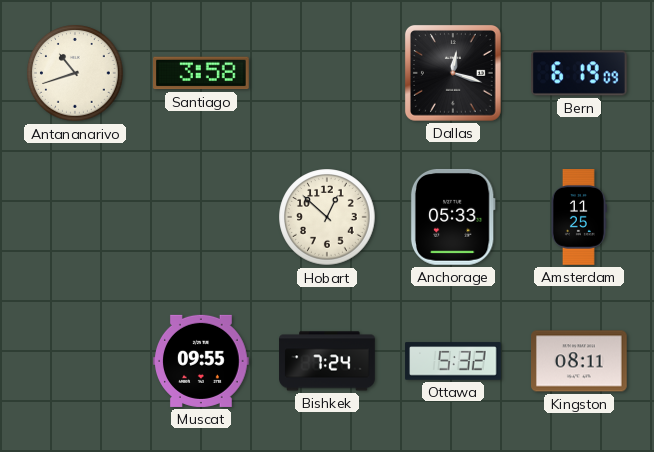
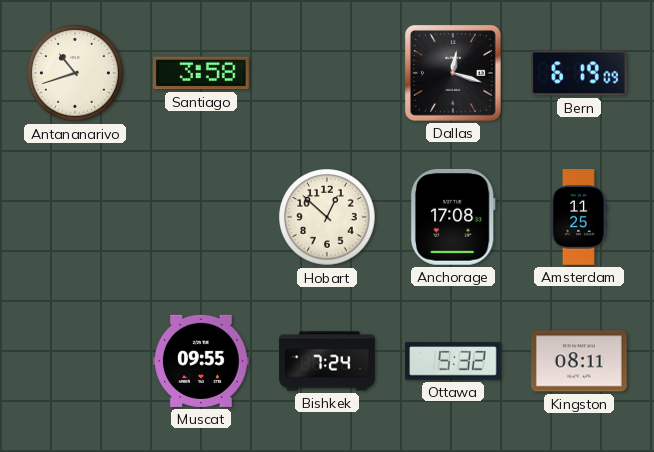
Anchorage: 05:33 -> 17:08 (453, 217)
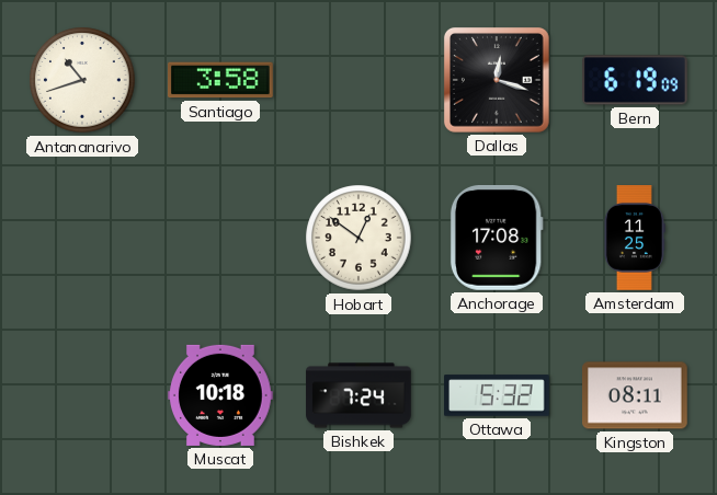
Hobart: 12:52 -> 12:51 (358, 238)
Muscat: 09:55 -> 10:18 (221, 395)
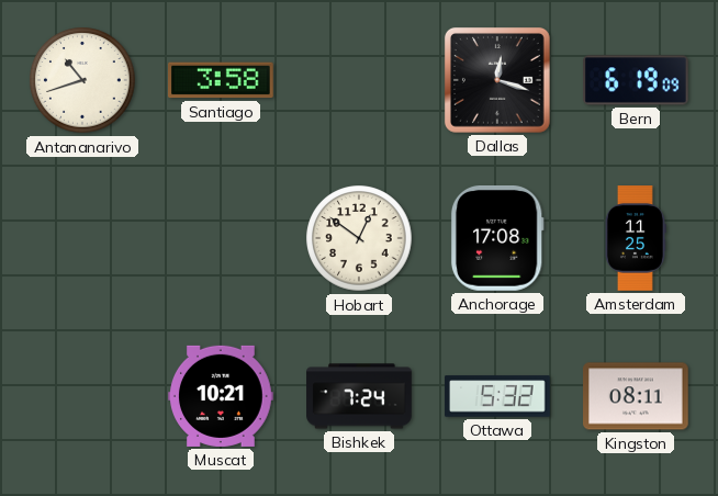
Muscat: 10:18 -> 10:21 (222, 396)
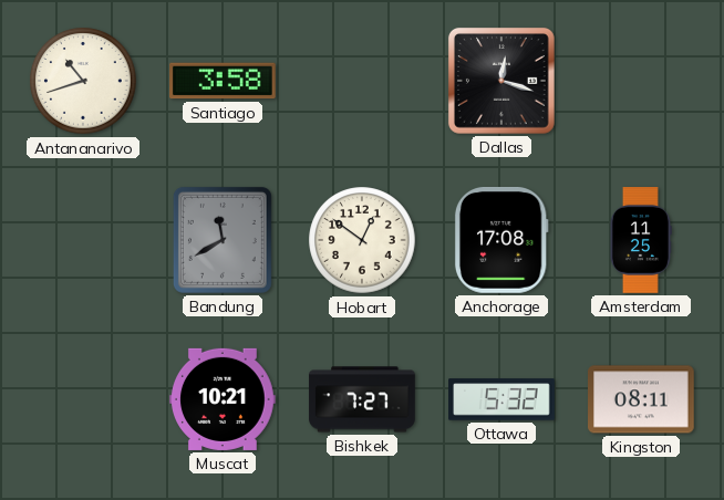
Bern: 6:19 -> none (637, 80)
Bandung: none -> 11:40 (223, 240)
Bishkek: 7:24 -> 7:27 (362, 399)
